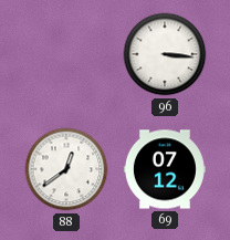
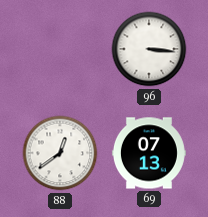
69: 07:12 -> 07:13 (149, 153)
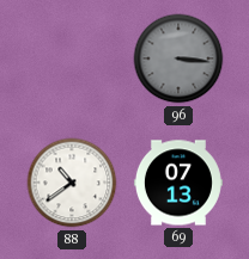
96 dial: white -> grey (178, 58)
88: 12:39 -> 10:39 (72, 183)
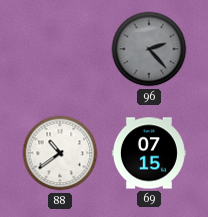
96: 3:16 -> 2:23 (149, 49)
69: 07:13 -> 07:15 (149, 153)
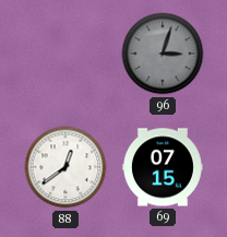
96: 2:23 -> 3:03 (163, 54)
88: 10:39 -> 12:39 (65, 167)
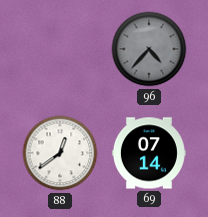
96: 3:03 -> 4:37 (149, 49)
69: 07:15 -> 07:14 (149, 153)
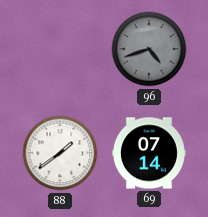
96: 4:37 -> 4:42 (149, 49)
88: 12:39 -> 1:39 (60, 153)
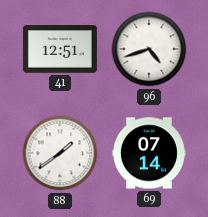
41: none -> 12:51 (60, 49)
96 dial: grey -> white (149, 49)
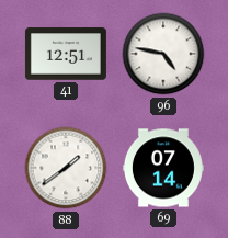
96: 4:42 -> 4:47 (163, 54)
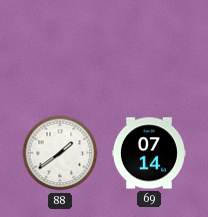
41: 12:51 -> none (66, 54)
96: 4:47 -> none (163, 54)
